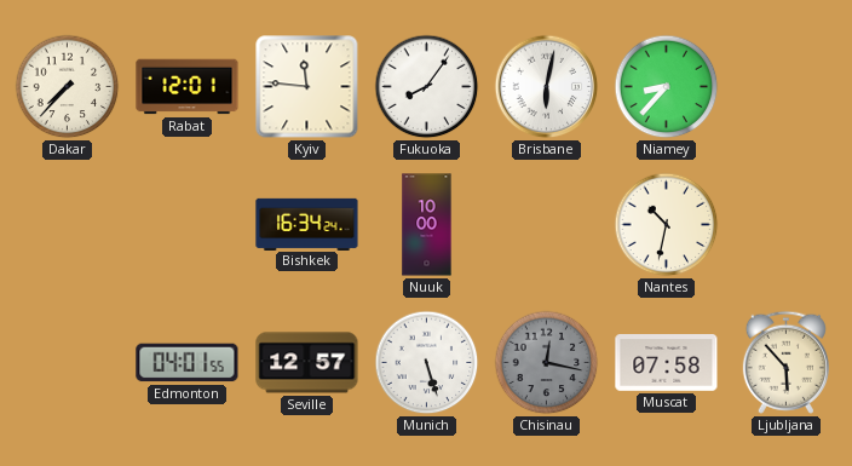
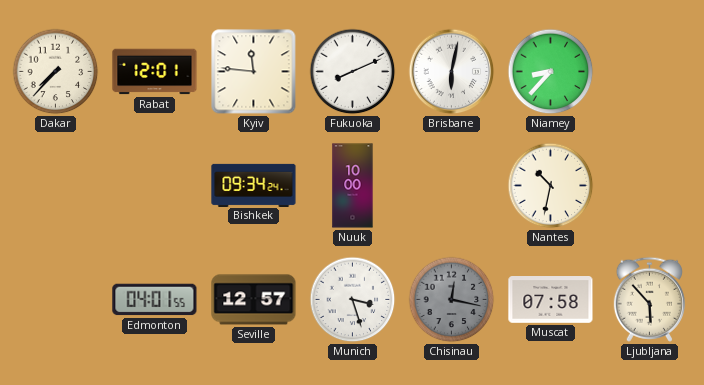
Fukuoka: 8:06 -> 8:11 (353, 72)
Bishkek: 16:34 -> 09:34 (254, 185)
Munich: 5:27 -> 3:27 (353, 300)
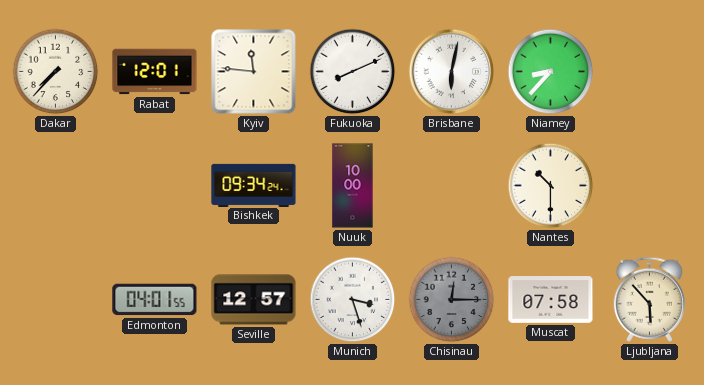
Nantes: 10:32 -> 10:30 (551, 186)
Chisinau: 12:17 -> 12:15 (452, 300)
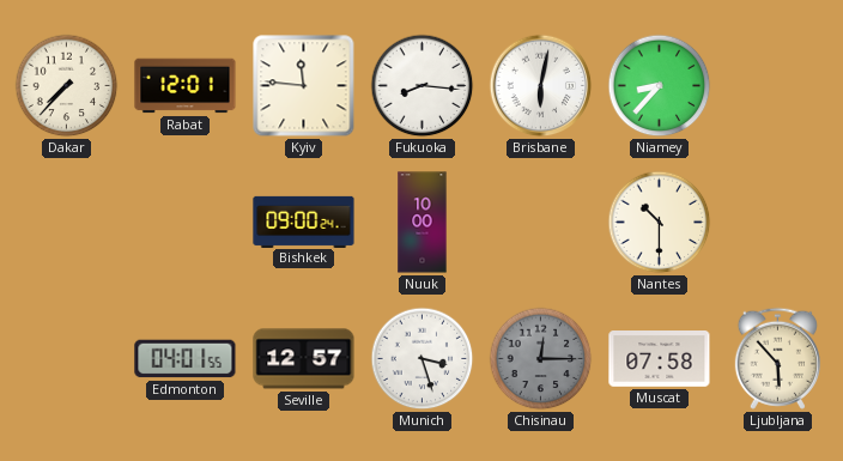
Fukuoka: 8:11 -> 8:16 (423, 86)
Bishkek: 09:34 -> 09:00 (304, 222)
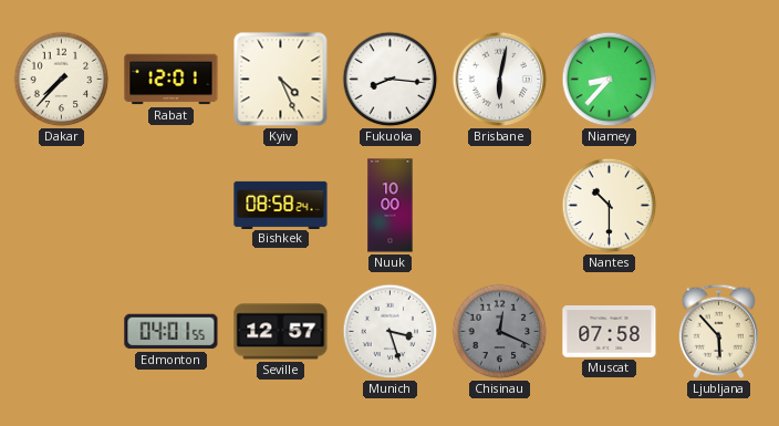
Kyiv: 11:46 -> 4:26 (281, 80)
Bishkek: 09:00 -> 08:58 (281, 205)
Chisinau: 12:15 -> 12:19 (500, 332)
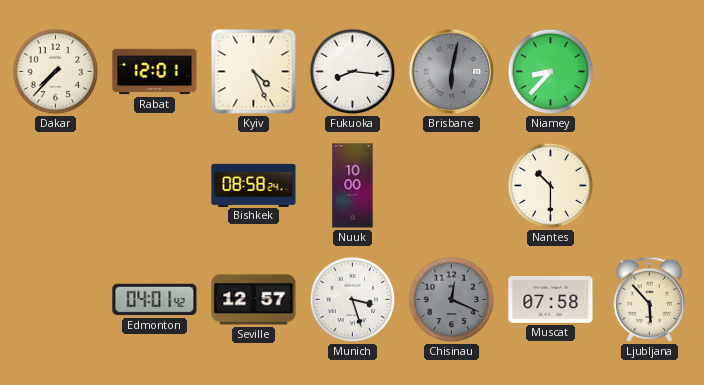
Brisbane dial: white -> grey (452, 72)
Edmonton: 04:01:55 -> 04:01:42 (155, 300)
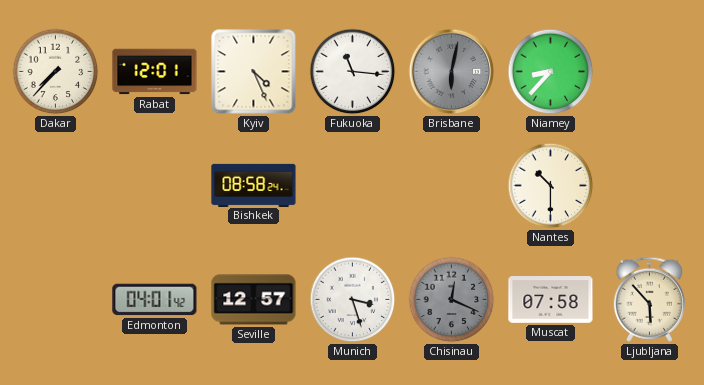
Fukuoka: 8:16 -> 11:16 (353, 72)
Nuuk: 10:00 -> none (353, 186)
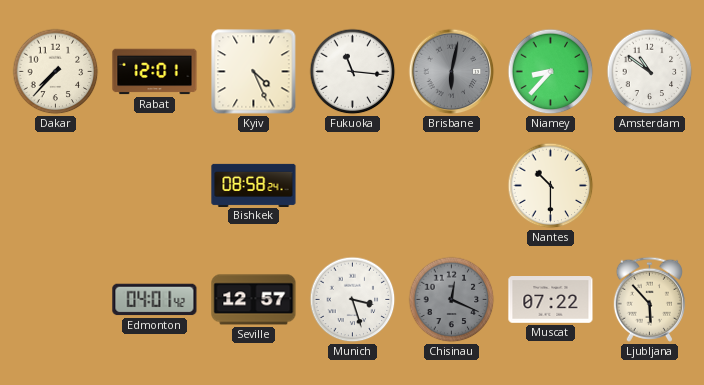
Amsterdam: none -> 10:51 (650, 72)
Muscat: 07:58 -> 07:22 (551, 300)
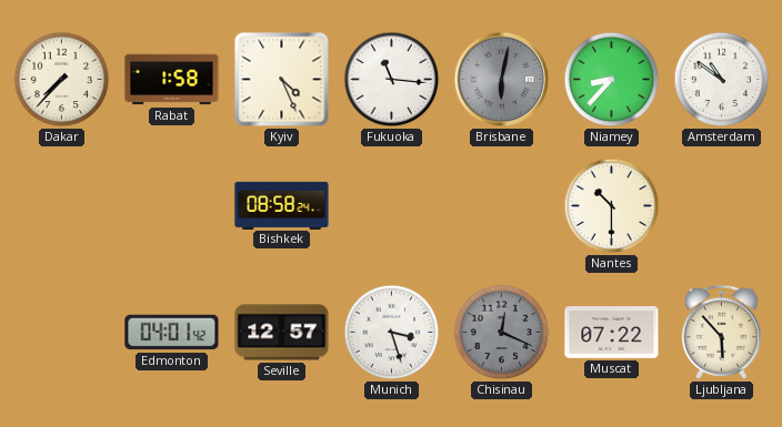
Rabat: 12:01 -> 1:58 (172, 80)
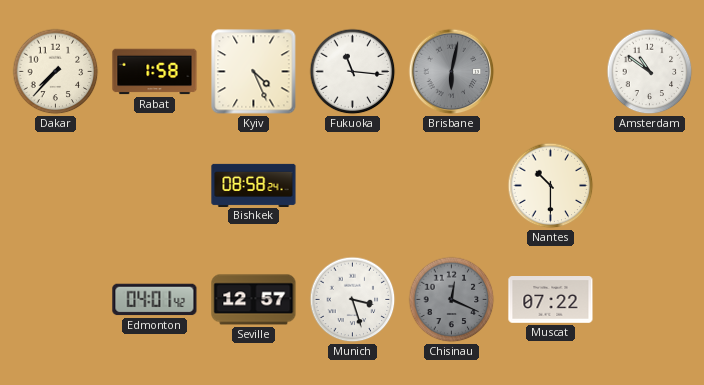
Niamey: 8:37 -> none (612, 80)
Ljubljana: 5:53 -> none (721, 332)
